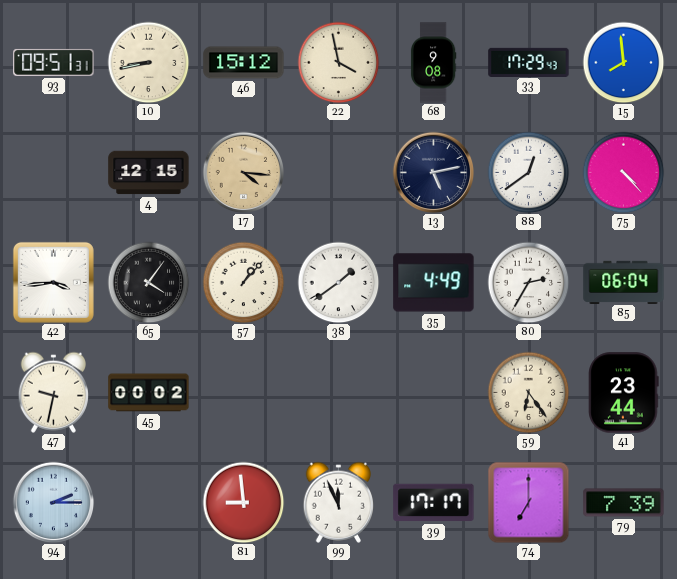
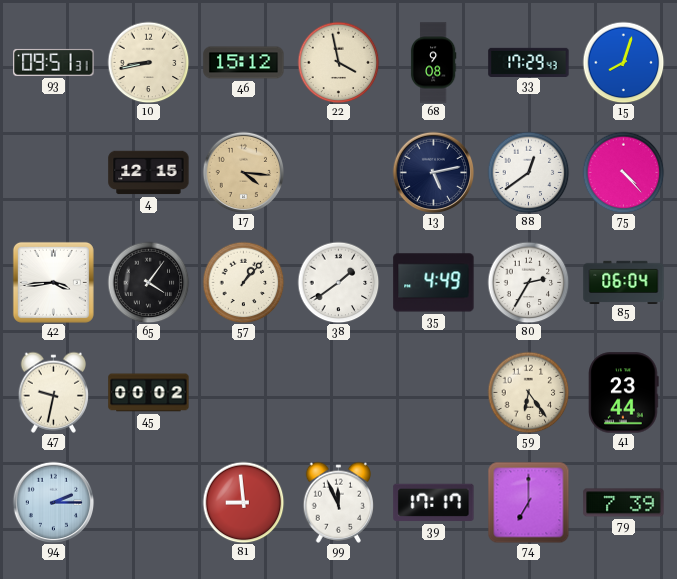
15: 7:59 -> 8:03 (623, 62)
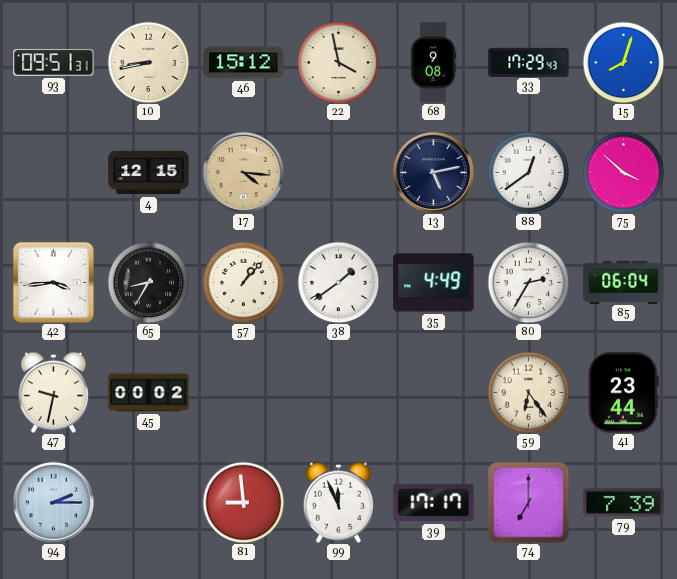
75: 4:23 -> 3:52 (623, 172)
65: 4:06 -> 8:35 (148, 282)
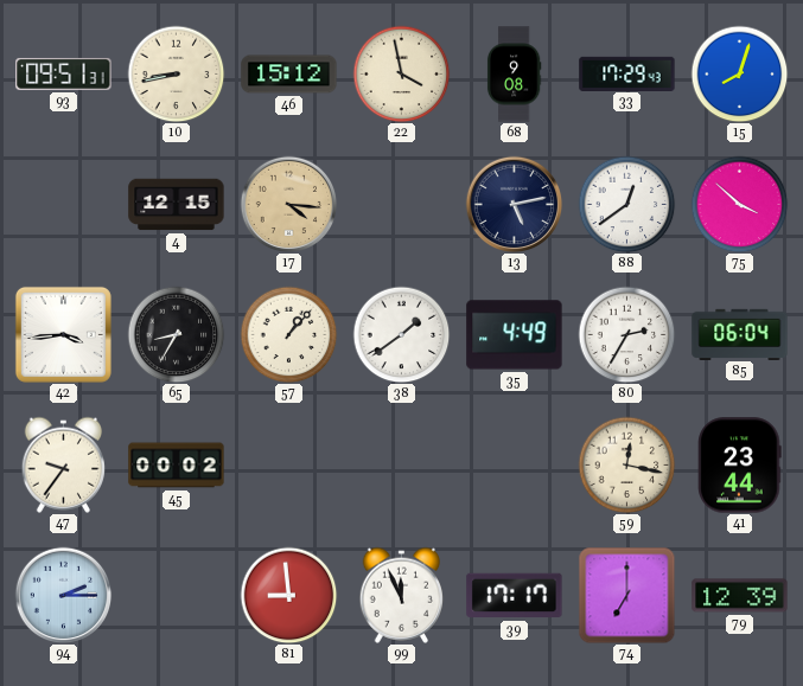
47: 9:32 -> 9:36 (64, 464)
59: 6:24 -> 12:17 (626, 464)
79: 7:39 -> 12:39 (740, 596)
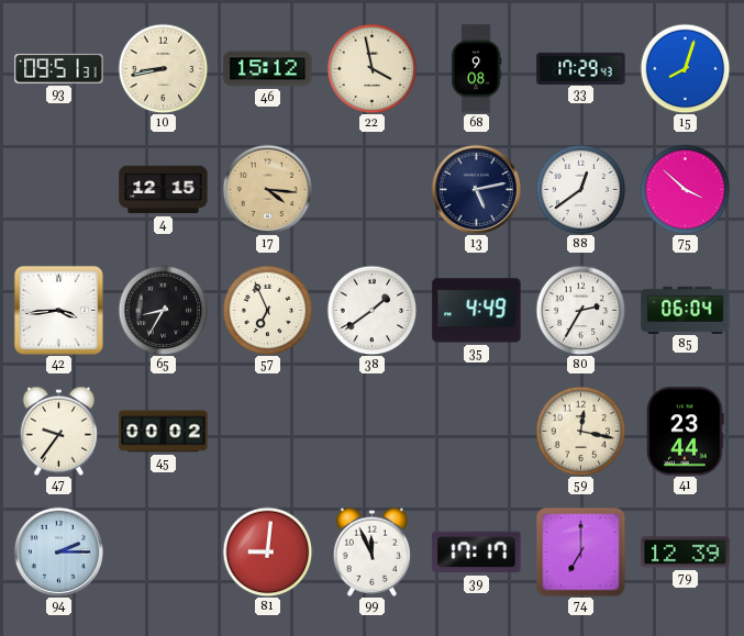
57: 1:07 -> 6:56 (267, 310)
81: 8:59 -> 9:01 (267, 551)
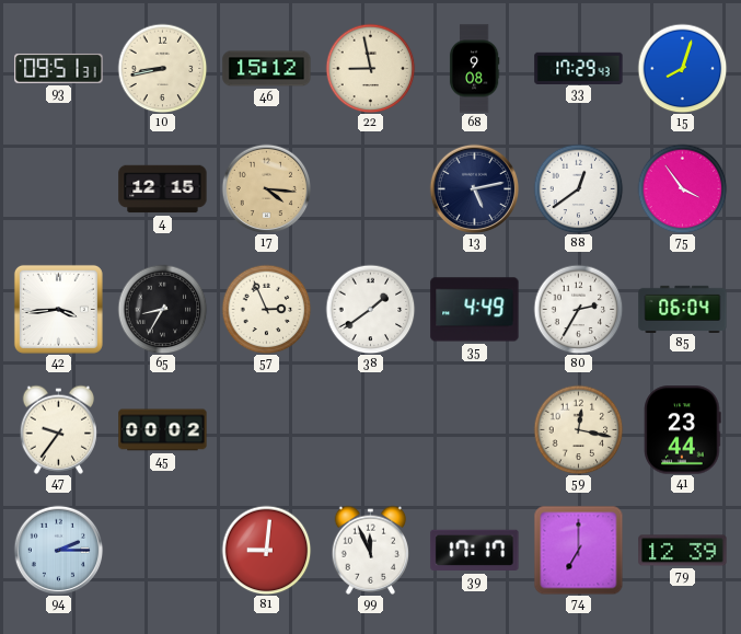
22: 3:58 -> 8:58 (370, 68)
75: 3:52 -> 3:54 (682, 188)
57: 6:56 -> 2:56 (266, 309)
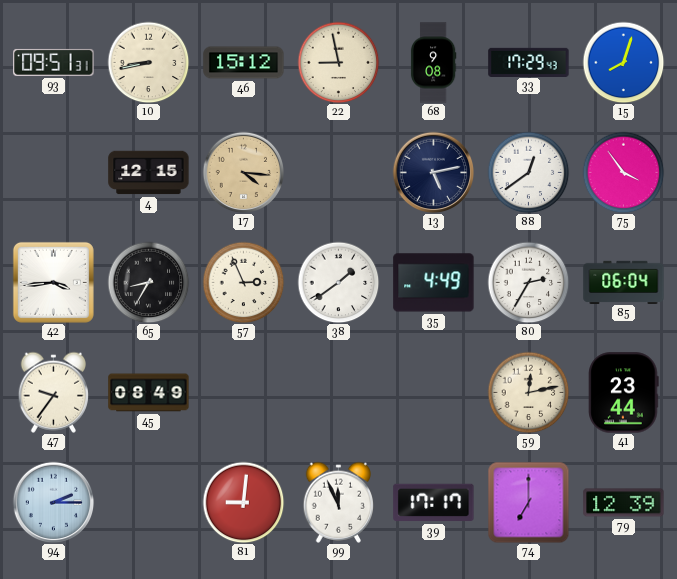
45: 00:02 -> 08:49 (149, 393)
59: 12:17 -> 12:13 (528, 392)
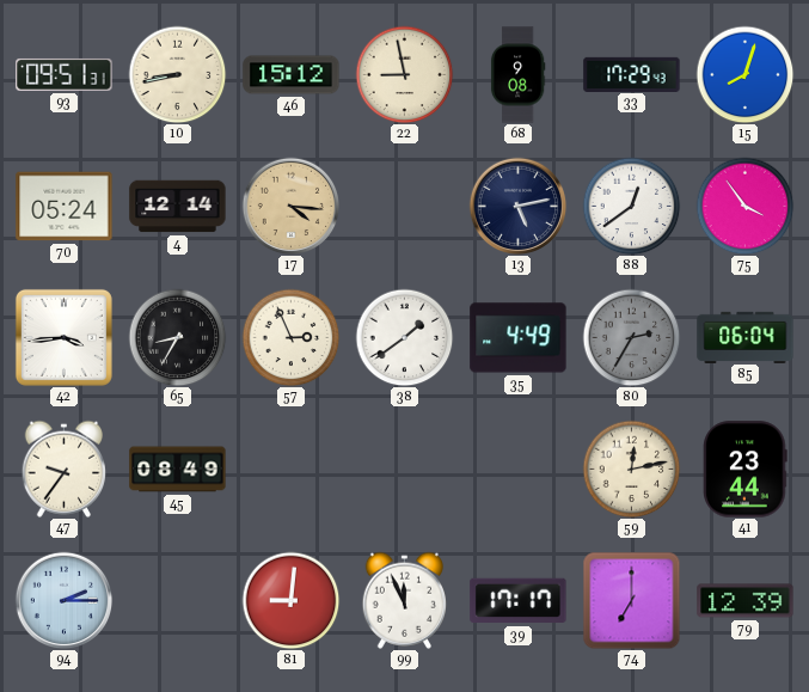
70: none -> 05:24 (65, 207)
4: 12:15 -> 12:14 (178, 207)
80 dial: white -> grey (631, 337)
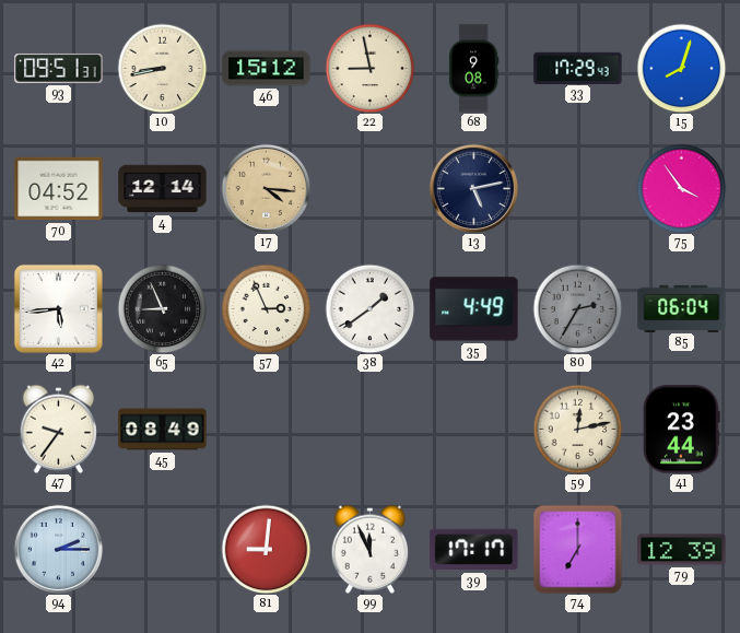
70: 05:24 -> 04:52 (59, 189)
88: 12:39 -> none (631, 206)
42: 3:44 -> 5:44 (58, 308)
65: 8:35 -> 8:56 (162, 308)
